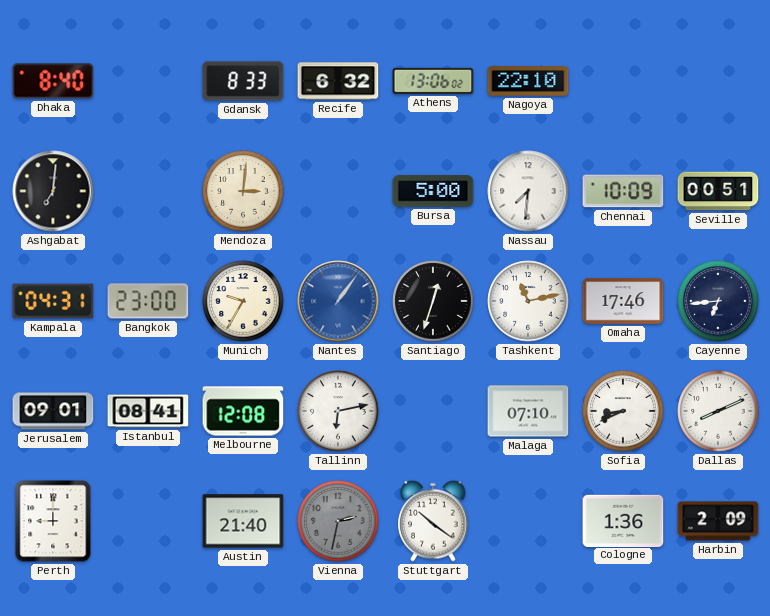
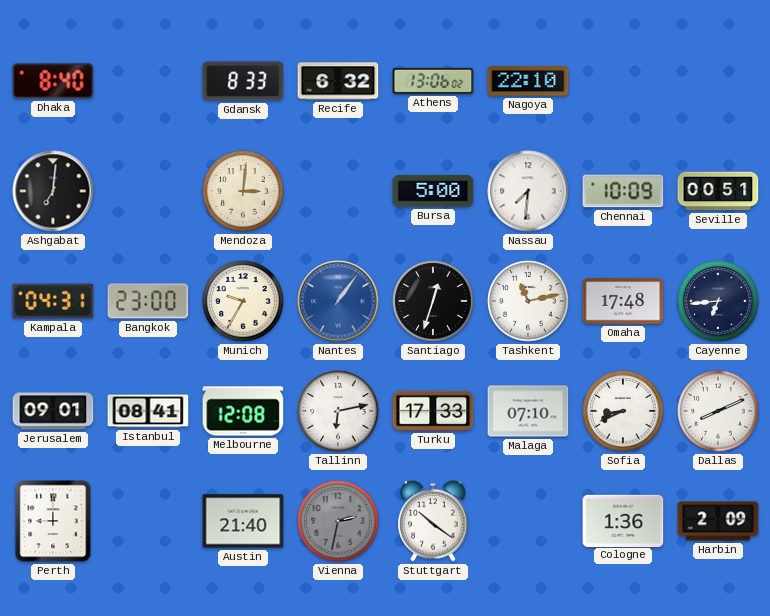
Omaha: 17:46 -> 17:48 (623, 301)
Turku: none -> 17:33 (433, 411)
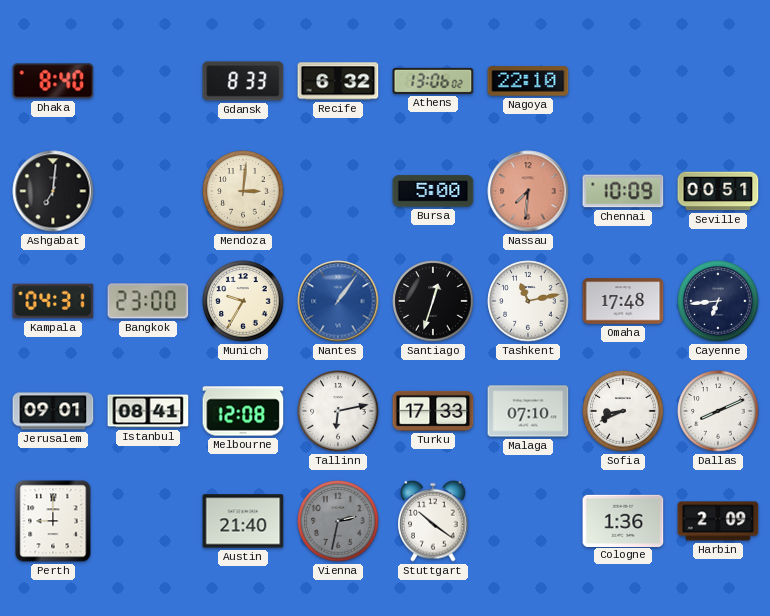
Nassau dial: white -> salmon (528, 191)
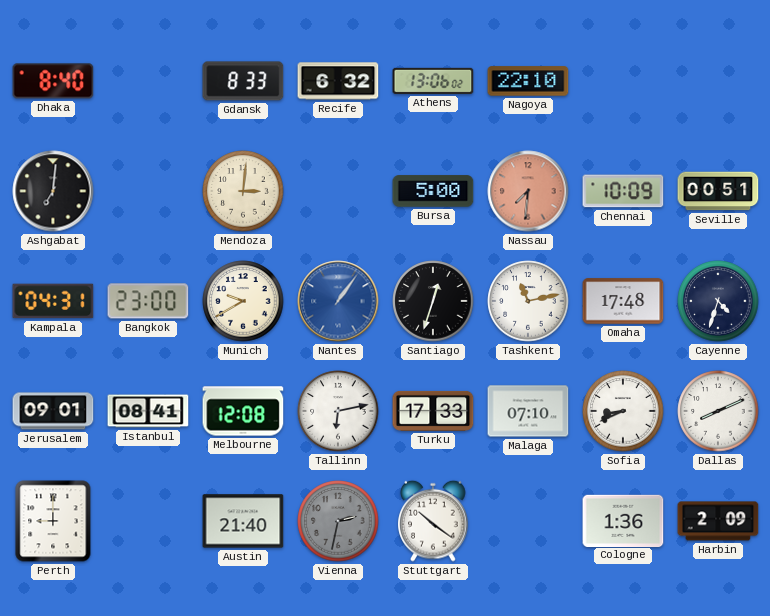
Munich: 9:35 -> 9:40 (243, 301)
Cayenne: 6:44 -> 4:33 (718, 301)
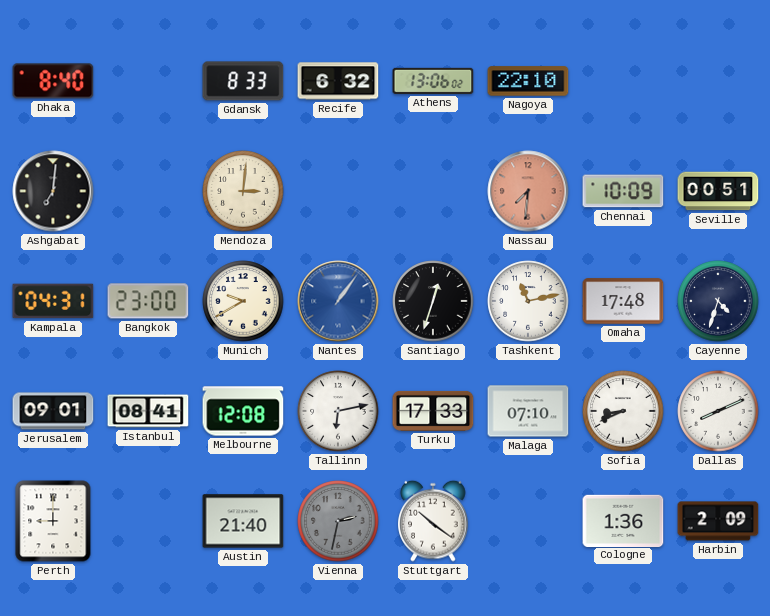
Bursa: 5:00 -> none (433, 191)
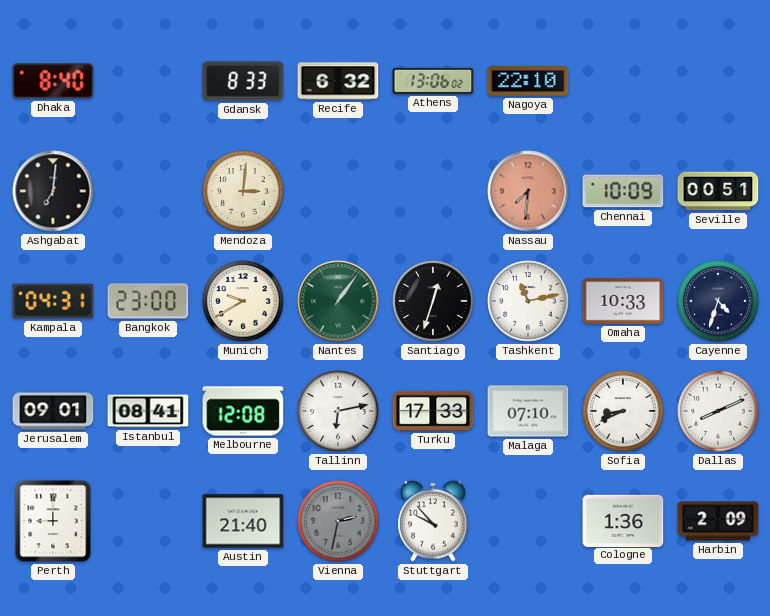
Nantes dial: blue -> green (338, 301)
Omaha: 17:48 -> 10:33 (623, 301)
Stuttgart: 10:21 -> 9:53 (433, 521)
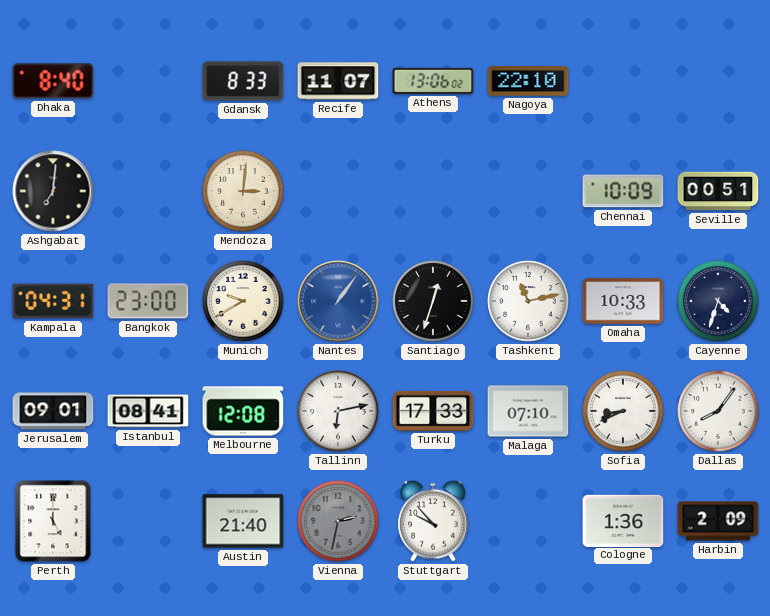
Recife: 6:32 -> 11:07 (338, 81)
Nassau: 7:31 -> none (528, 191)
Nantes dial: green -> blue (338, 301)
Dallas: 8:11 -> 8:06 (718, 411)
Perth: 9:00 -> 5:00 (53, 521)
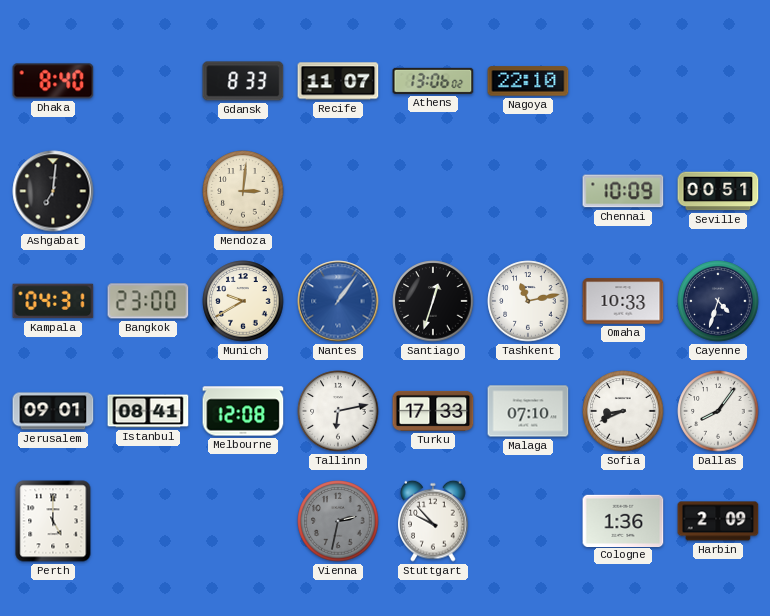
Austin: 21:40 -> none (243, 521)
